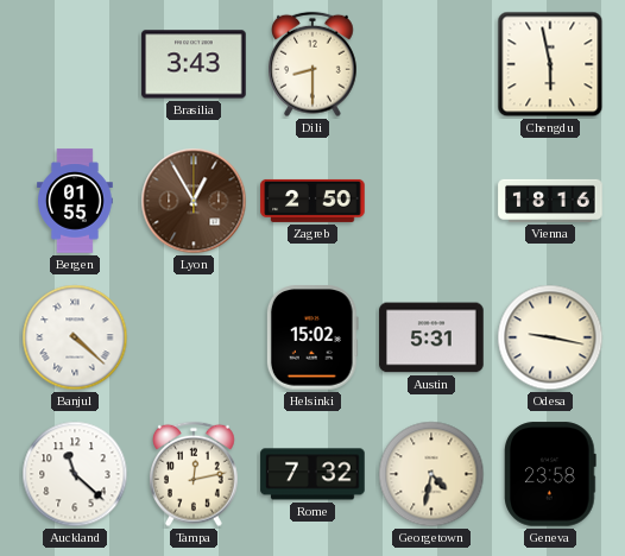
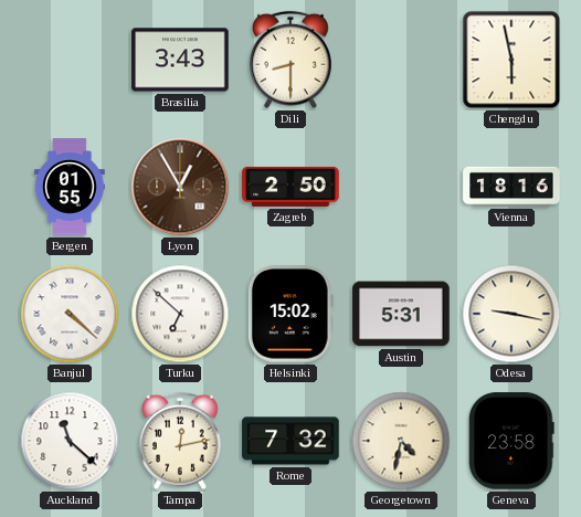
Turku: none -> 6:52 (180, 314)
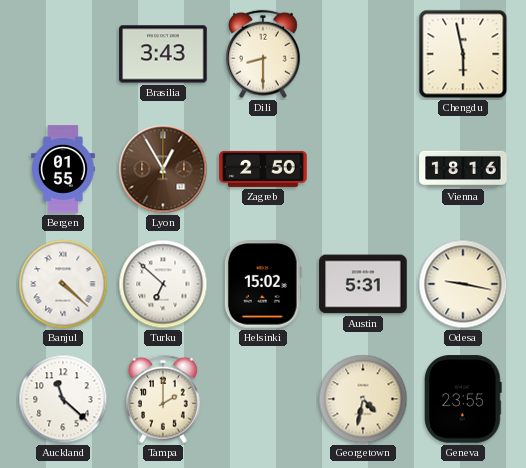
Tampa: 12:13 -> 2:00 (164, 399)
Rome: 7:32 -> none (290, 441)
Geneva: 23:58 -> 23:55 (463, 399)
